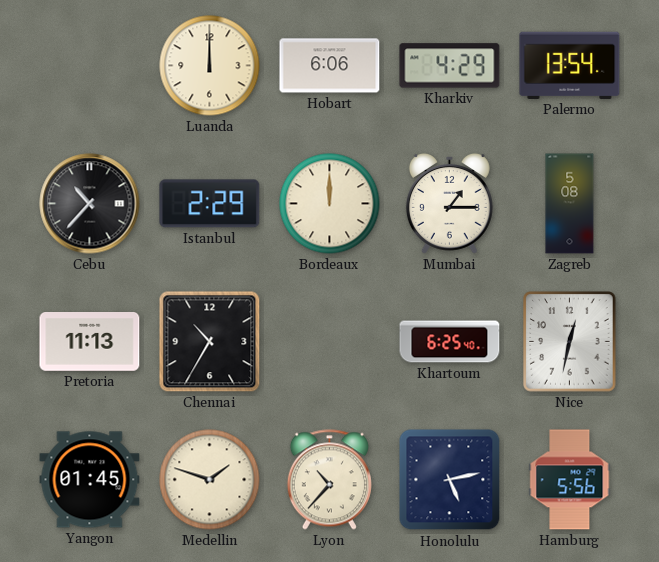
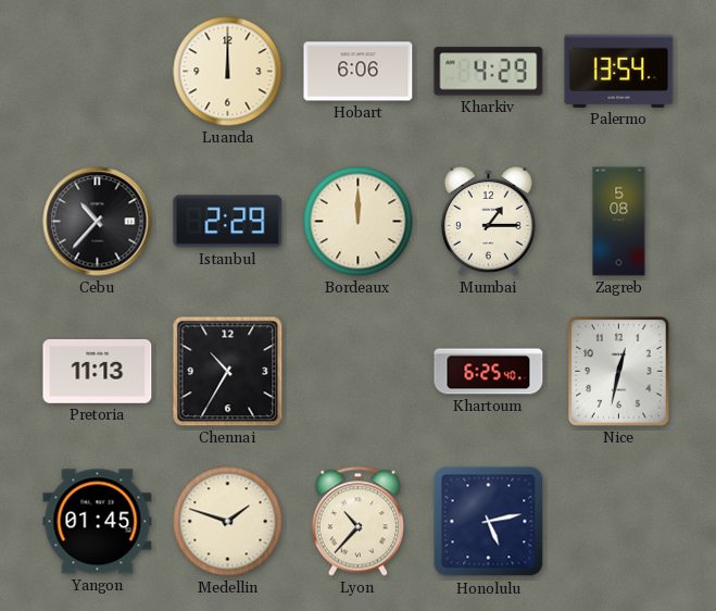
Hamburg: 5:56 -> none (570, 480)
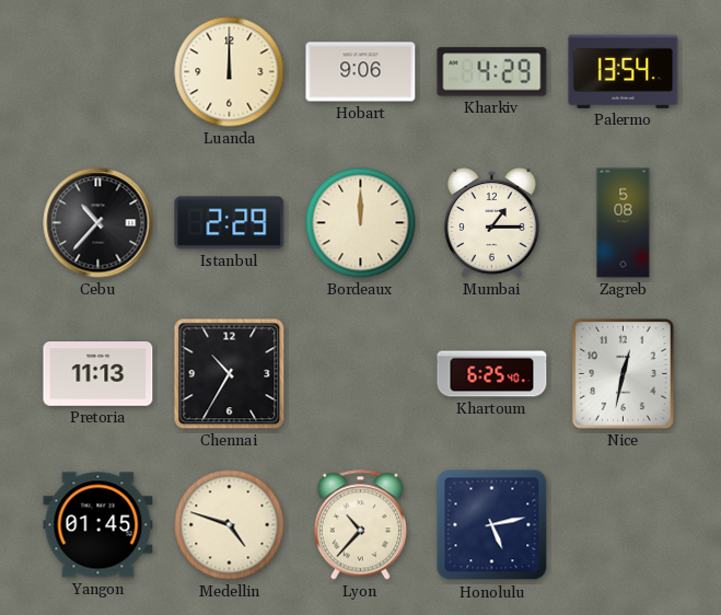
Hobart: 6:06 -> 9:06 (361, 72)
Medellin: 1:48 -> 4:48 (230, 525)
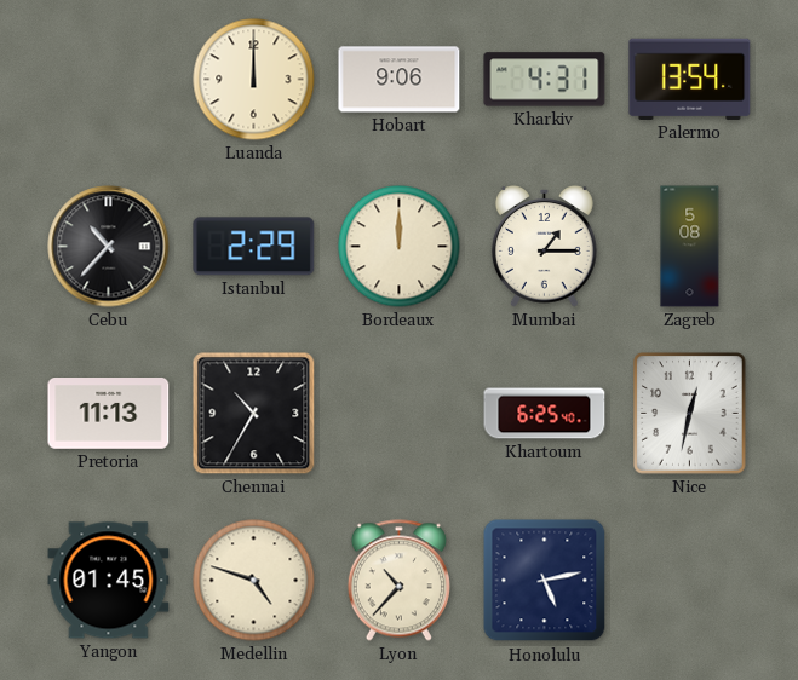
Kharkiv: 4:29 -> 4:31 (545, 80)
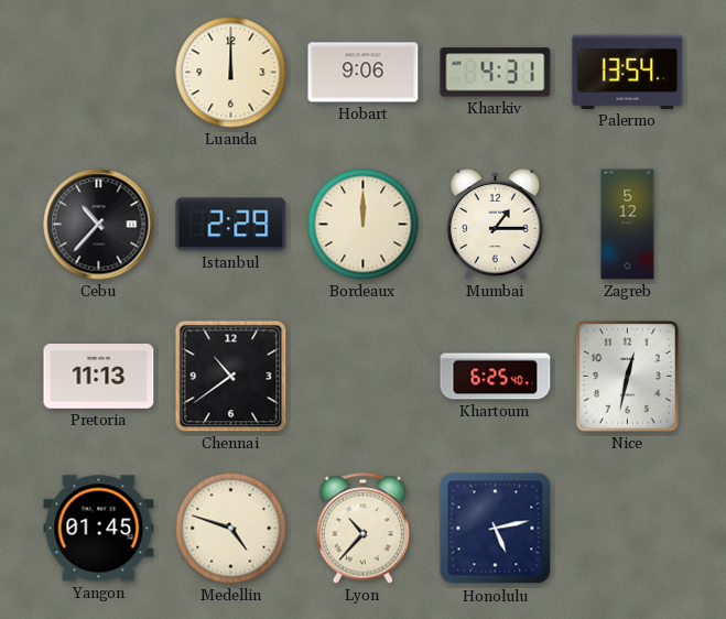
Zagreb: 5:08 -> 5:12 (628, 225)
Chennai: 10:35 -> 10:39 (231, 377)
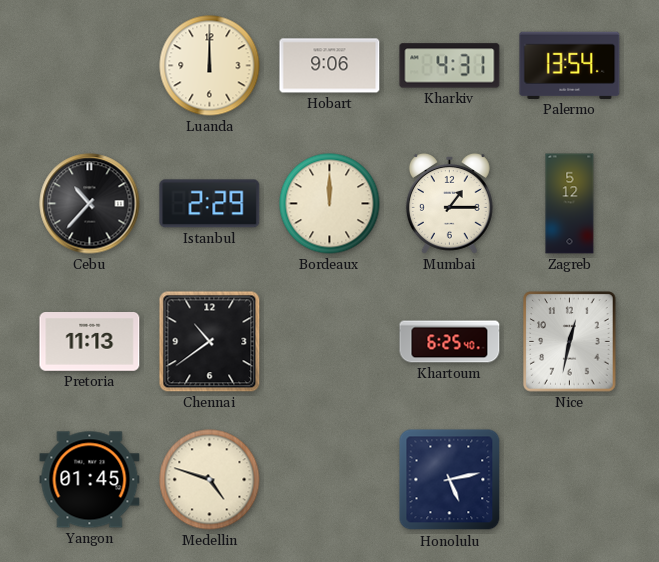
Lyon: 10:37 -> none (362, 529)
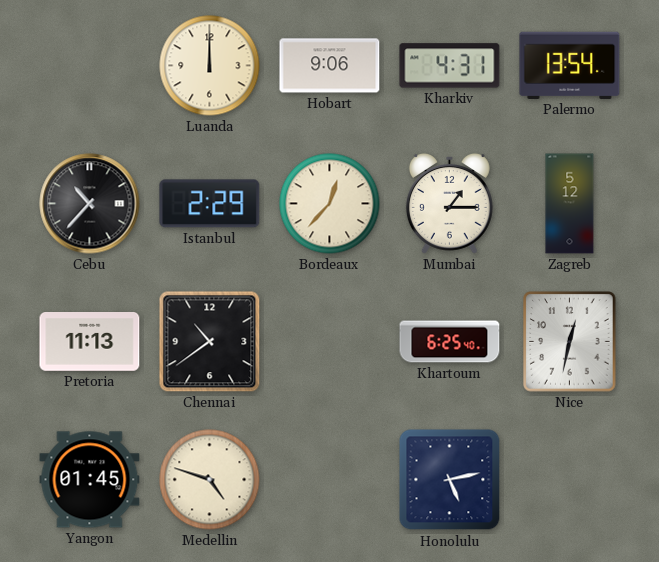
Bordeaux: 12:00 -> 12:37 (330, 204)
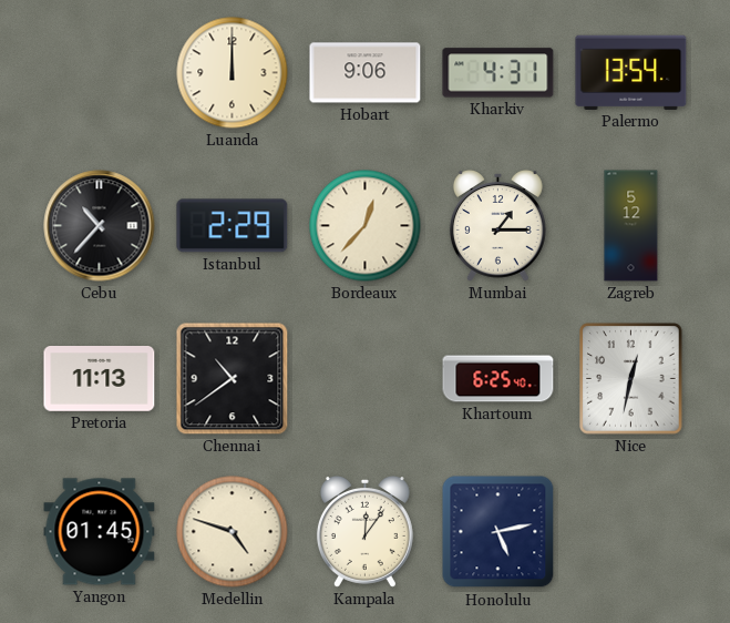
Kampala: none -> 12:06 (364, 532)
